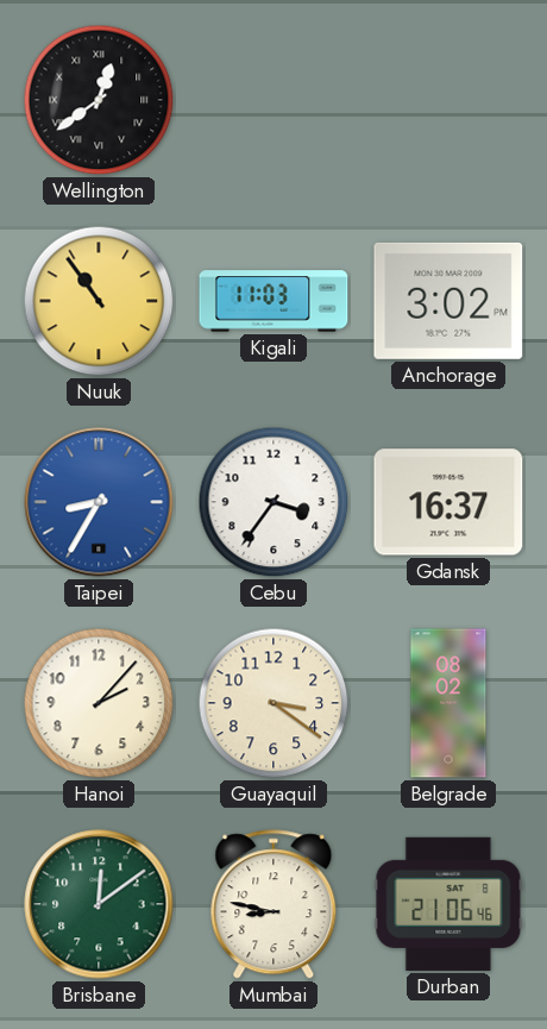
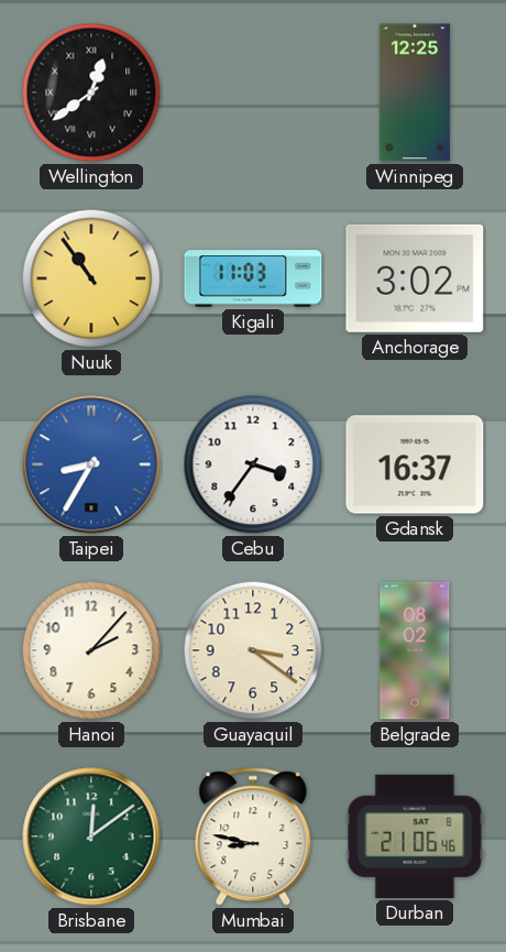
Winnipeg: none -> 12:25 (415, 92)
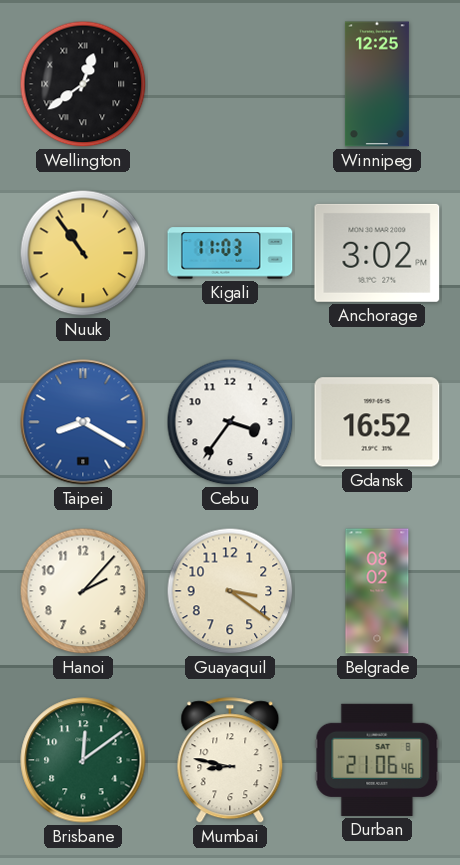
Taipei: 8:35 -> 8:20 (83, 422)
Gdansk: 16:37 -> 16:52 (377, 422)
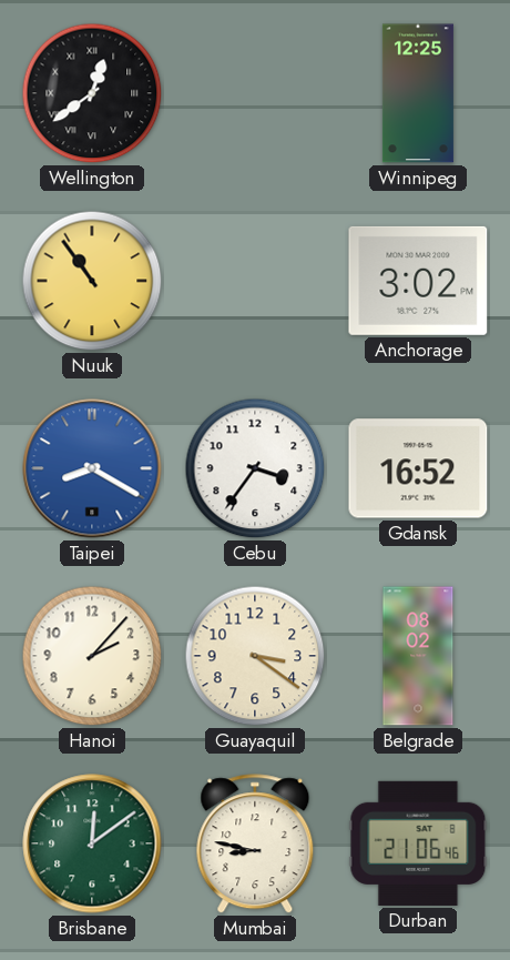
Kigali: 11:03 -> none (230, 253)
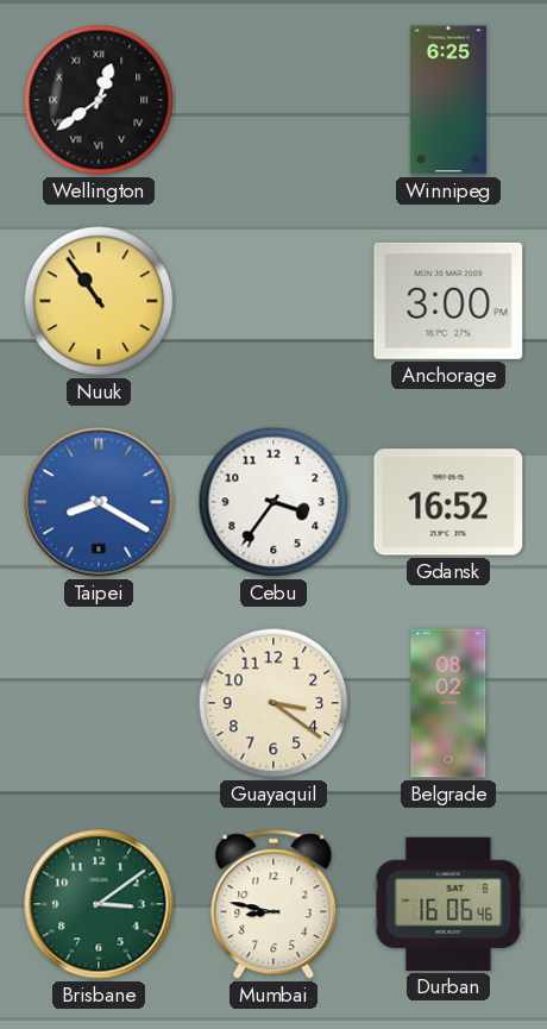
Winnipeg: 12:25 -> 6:25 (448, 100)
Anchorage: 3:02 -> 3:00 (448, 301)
Hanoi: 2:07 -> none (92, 656)
Brisbane: 12:09 -> 3:09 (99, 904)
Durban: 21:06 -> 16:06 (448, 904)
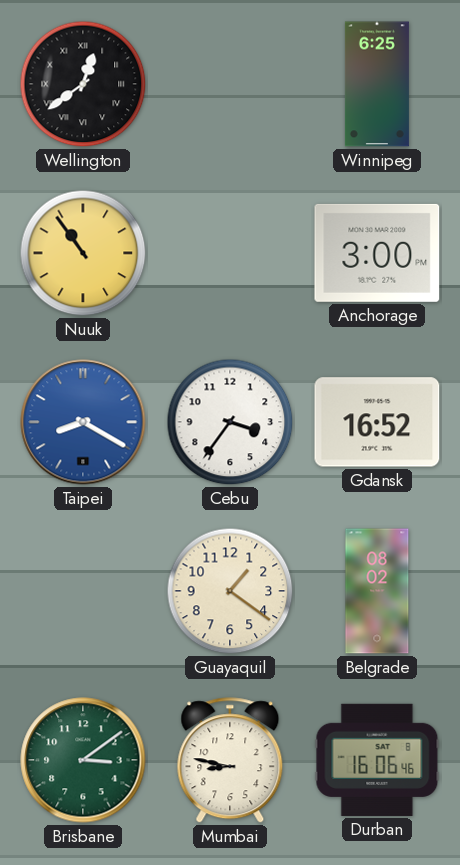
Guayaquil: 3:21 -> 1:21 (230, 591)
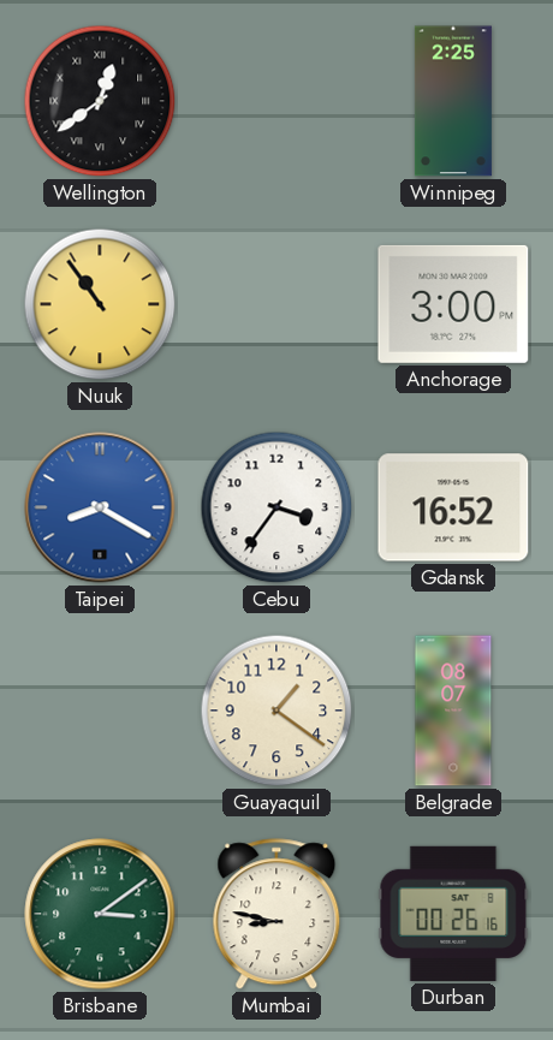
Winnipeg: 6:25 -> 2:25 (453, 101)
Belgrade: 08:02 -> 08:07 (453, 711)
Durban: 16:06 -> 00:26 (453, 914)
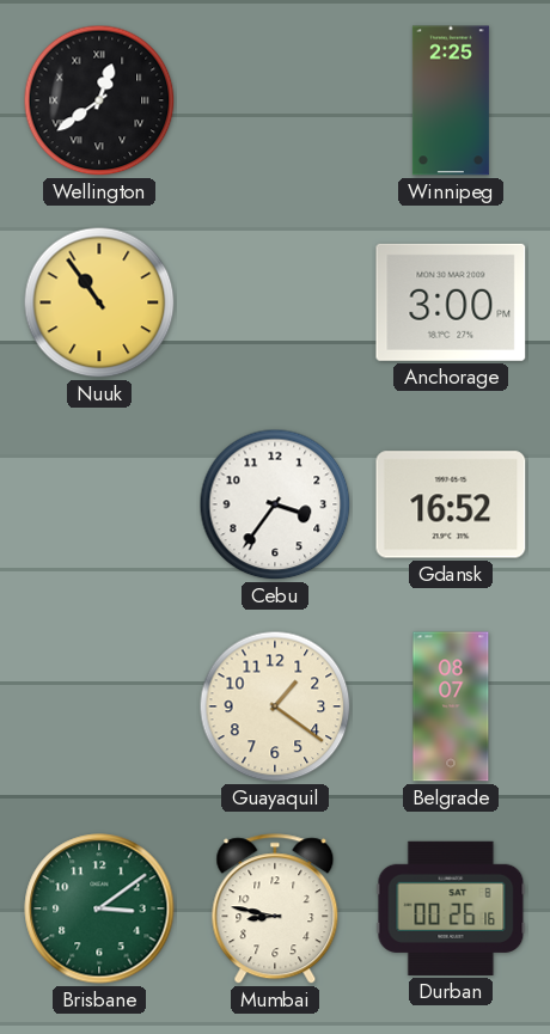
Taipei: 8:20 -> none (100, 507)
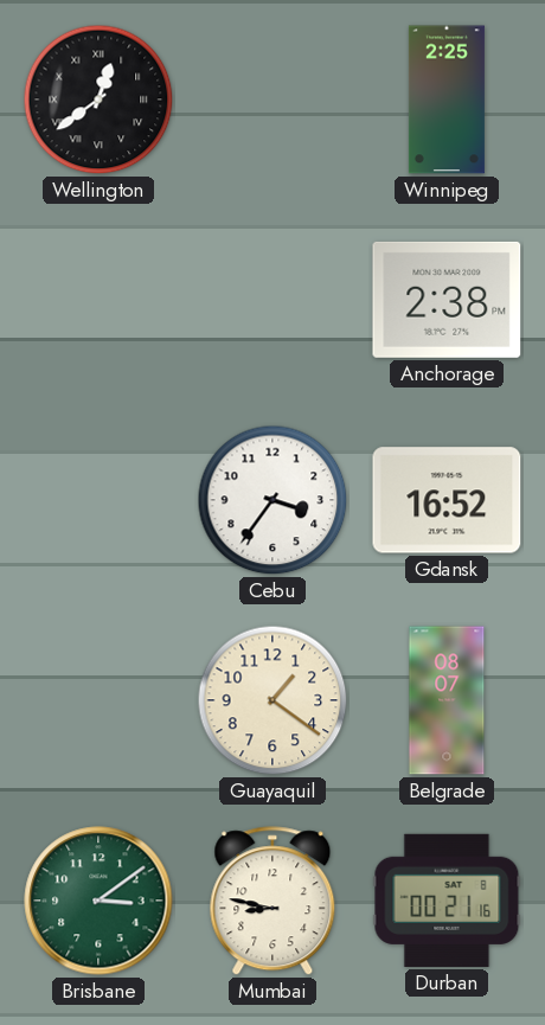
Nuuk: 10:54 -> none (99, 302)
Anchorage: 3:00 -> 2:38 (447, 300)
Durban: 00:26 -> 00:21 (447, 901)
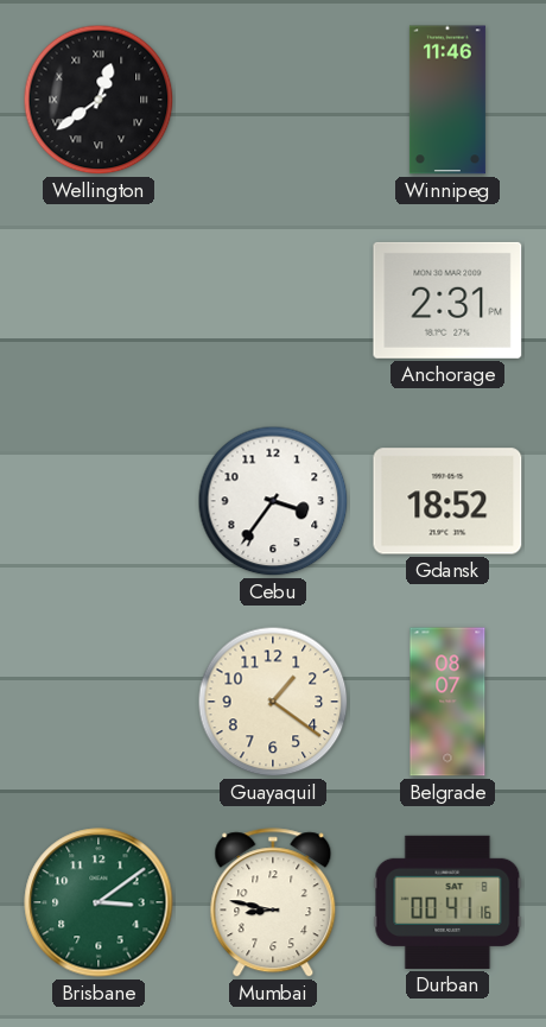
Winnipeg: 2:25 -> 11:46 (447, 100)
Anchorage: 2:38 -> 2:31 (447, 300)
Gdansk: 16:52 -> 18:52 (447, 501)
Durban: 00:21 -> 00:41 (447, 902)
